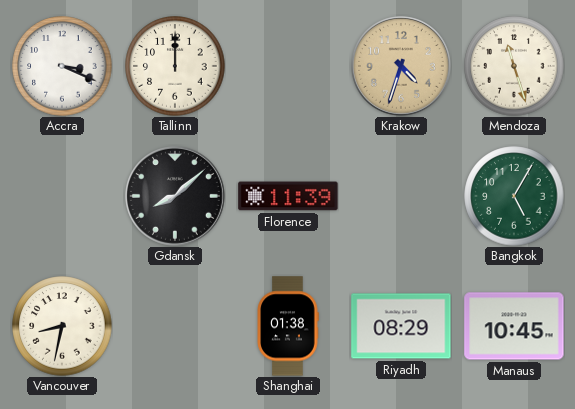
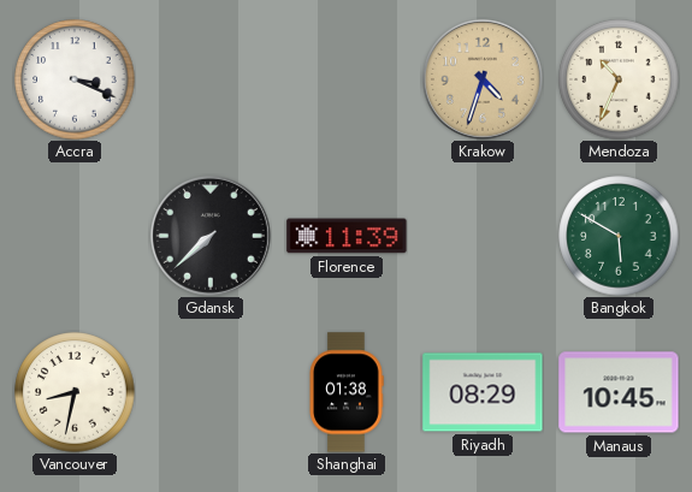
Tallinn: 12:00 -> none (175, 66)
Mendoza: 11:27 -> 10:34 (619, 79)
Gdansk: 8:08 -> 7:38 (211, 236)
Bangkok: 5:05 -> 5:50 (619, 236)
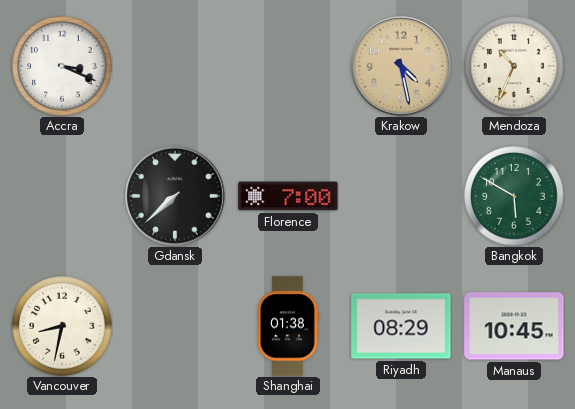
Krakow: 4:33 -> 4:28 (401, 66)
Florence: 11:39 -> 7:00 (288, 196)
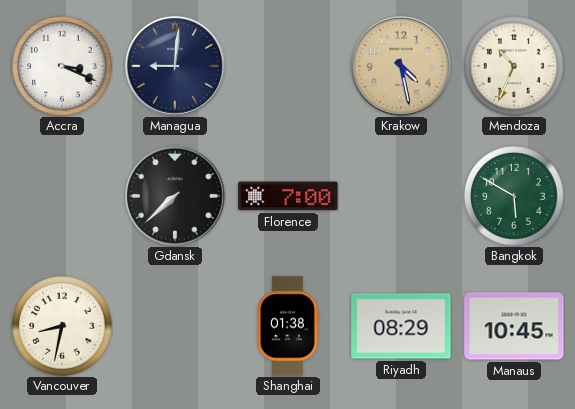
Managua: none -> 9:01 (175, 66)
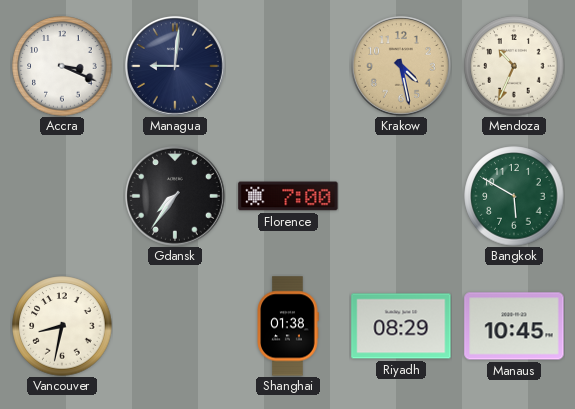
Gdansk: 7:38 -> 7:36 (175, 196)
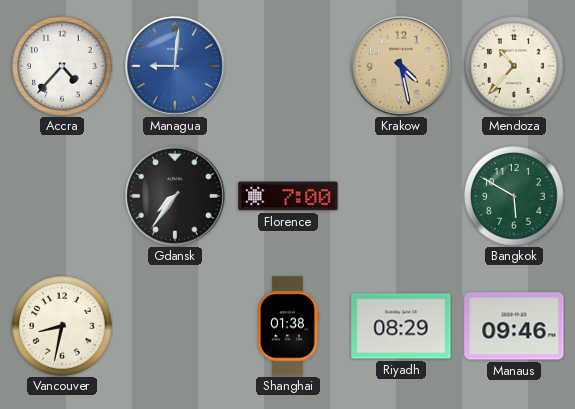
Accra: 3:19 -> 4:37 (62, 66)
Managua dial: navy -> blue (175, 66)
Mendoza: 10:34 -> 10:37 (514, 66)
Manaus: 10:45 -> 09:46 (514, 326)
